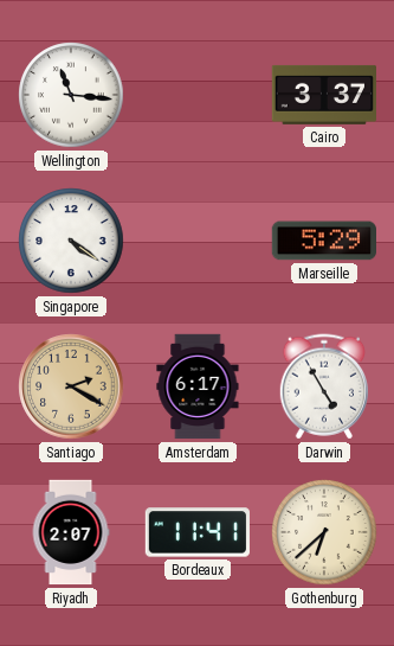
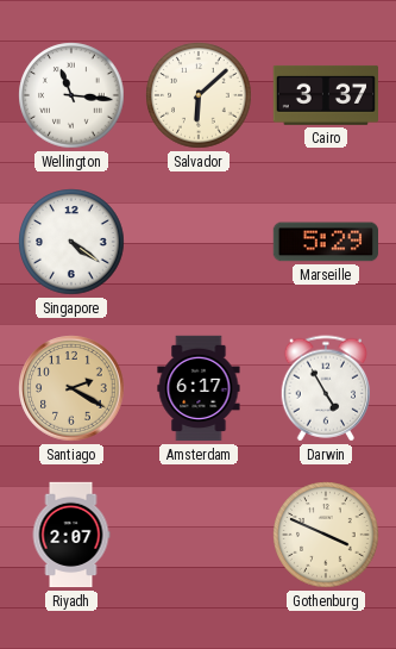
Salvador: none -> 6:08 (199, 95)
Bordeaux: 11:41 -> none (196, 532)
Gothenburg: 6:38 -> 3:49 (326, 535)
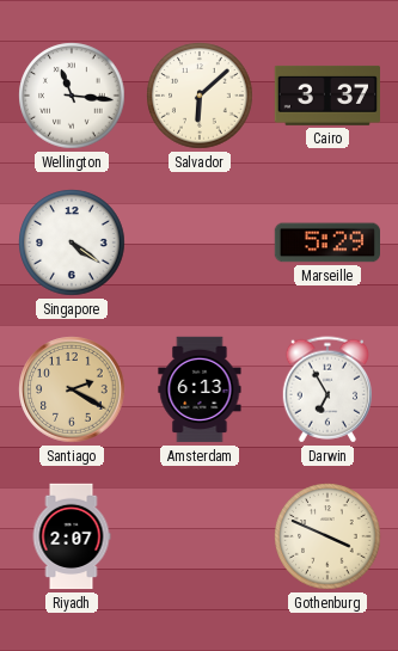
Amsterdam: 6:17 -> 6:13 (200, 389)
Darwin: 4:55 -> 6:55 (326, 389)
